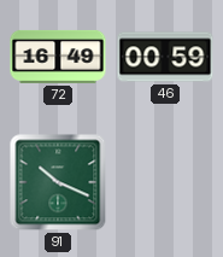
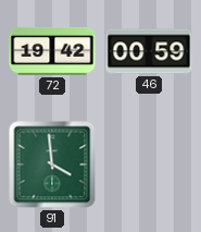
72: 16:49 -> 19:42 (52, 51)
91: 10:19 -> 3:59 (52, 164)
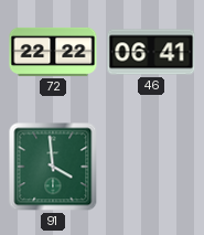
72: 19:42 -> 22:22 (53, 52)
46: 00:59 -> 06:41 (151, 52)
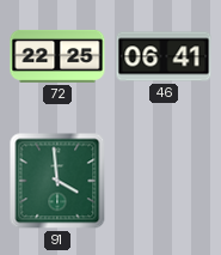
72: 22:22 -> 22:25 (57, 56)
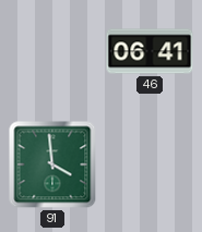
72: 22:25 -> none (57, 56)
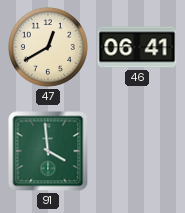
47: none -> 12:40 (48, 47)
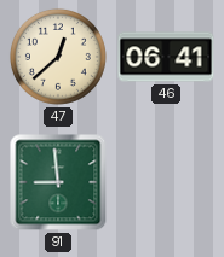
47: 12:40 -> 12:38 (58, 57)
91: 3:59 -> 8:59 (58, 182)
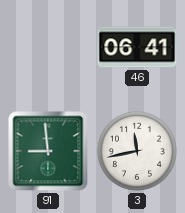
47: 12:38 -> none (58, 57)
3: none -> 11:43 (137, 151)
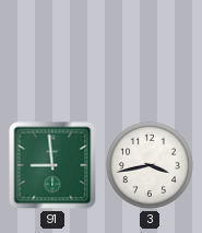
46: 06:41 -> none (137, 47)
3: 11:43 -> 3:43 (150, 165)
